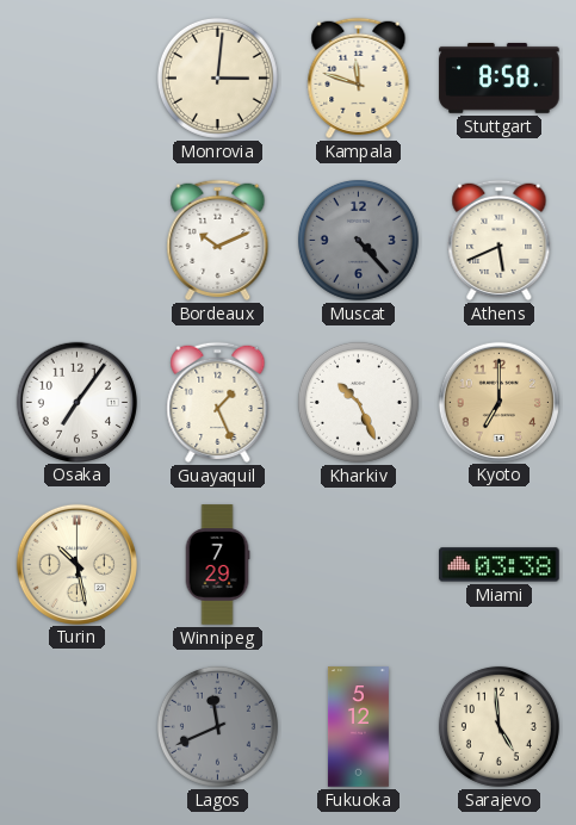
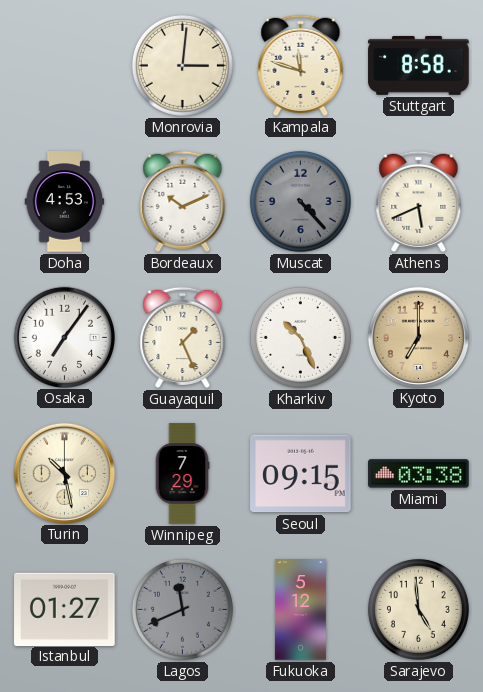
Doha: none -> 4:53 (65, 202)
Seoul: none -> 09:15 (301, 474)
Istanbul: none -> 01:27 (65, 609)
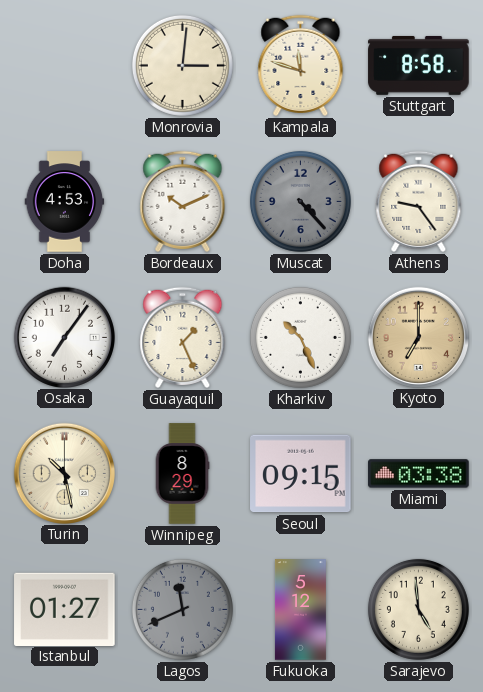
Athens: 5:41 -> 9:24 (419, 201)
Winnipeg: 7:29 -> 8:29 (182, 474)
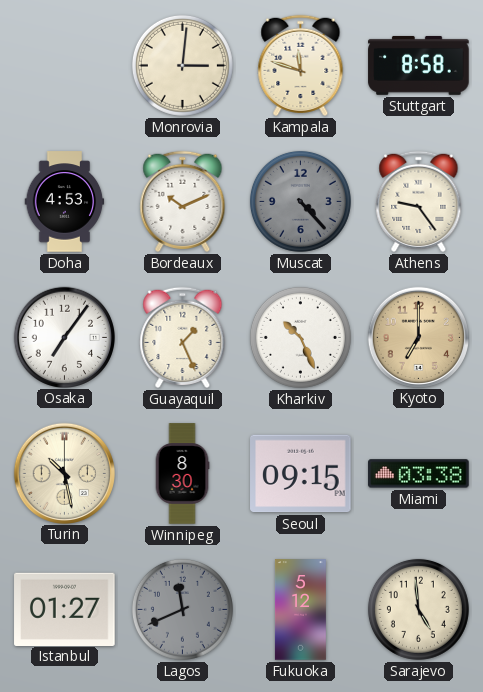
Winnipeg: 8:29 -> 8:30 (182, 474)
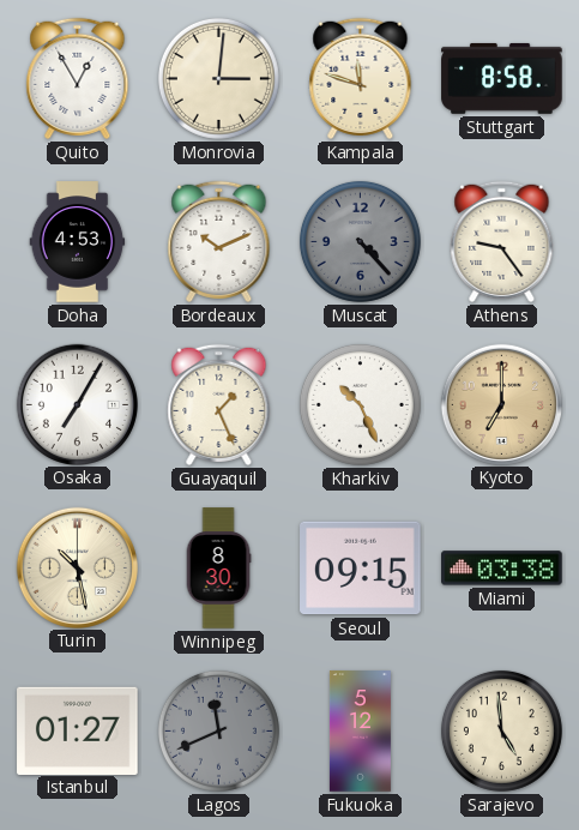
Quito: none -> 12:55 (78, 78)
Osaka: 7:06 -> 7:05 (77, 404)
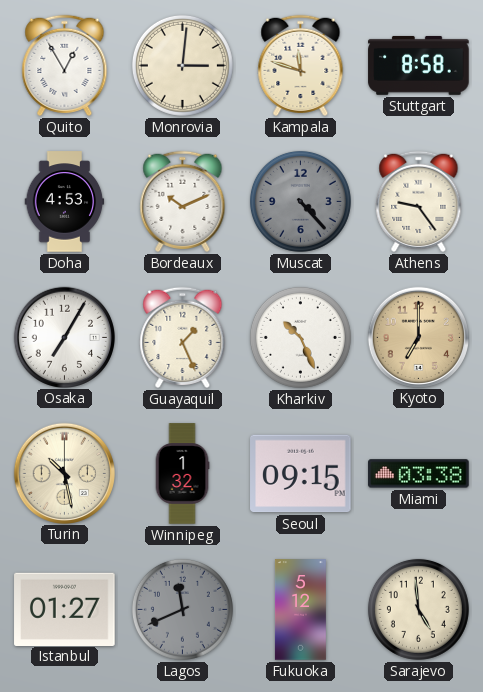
Winnipeg: 8:30 -> 1:32 (182, 474)
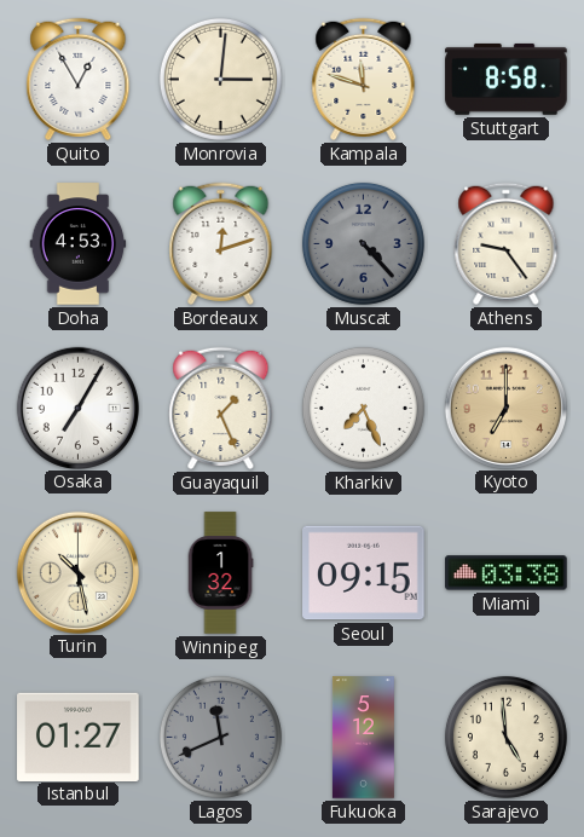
Bordeaux: 10:11 -> 12:12 (221, 243)
Kharkiv: 10:26 -> 7:26 (363, 408)
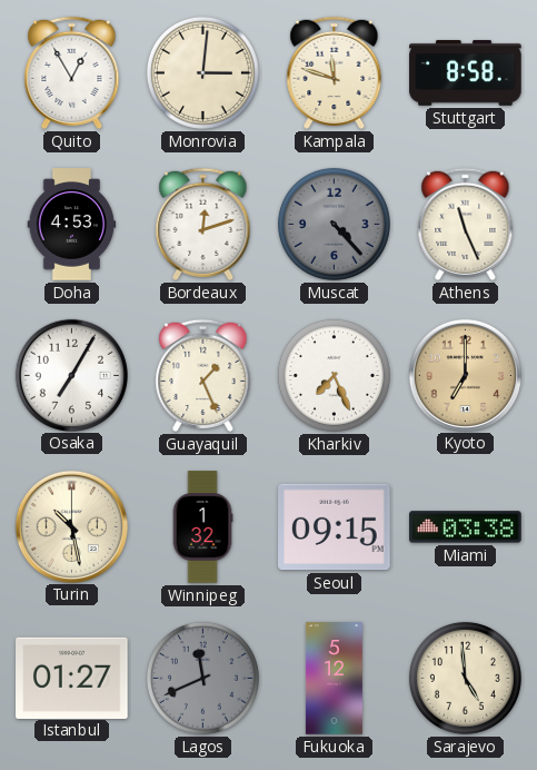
Athens: 9:24 -> 11:26 (466, 224)
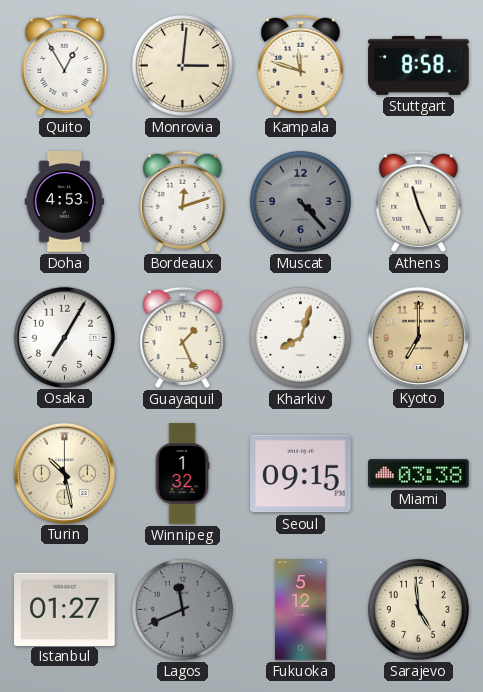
Kharkiv: 7:26 -> 8:03 (300, 337)
